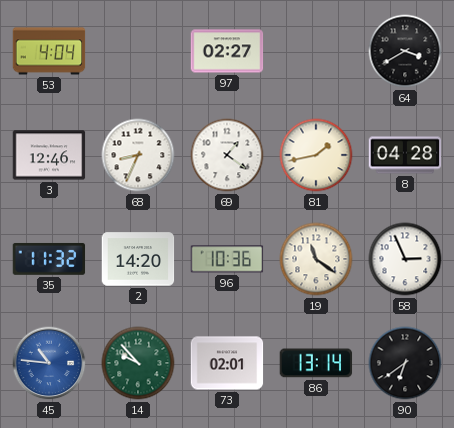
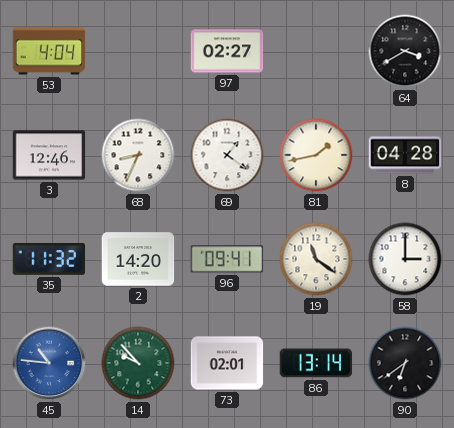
96: 10:36 -> 09:41 (227, 259)
58: 2:56 -> 3:00 (405, 259)
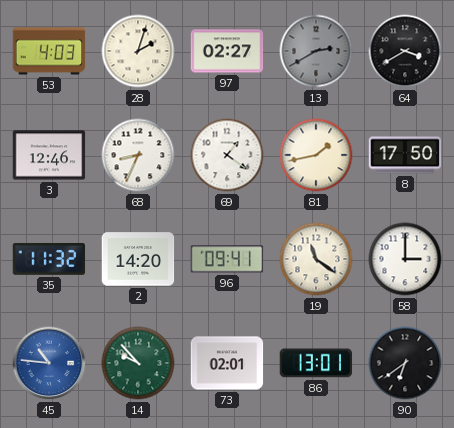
53: 4:04 -> 4:03 (49, 51)
28: none -> 2:03 (138, 51)
13: none -> 2:40 (316, 51)
8: 04:28 -> 17:50 (405, 155)
86: 13:14 -> 13:01 (316, 363)
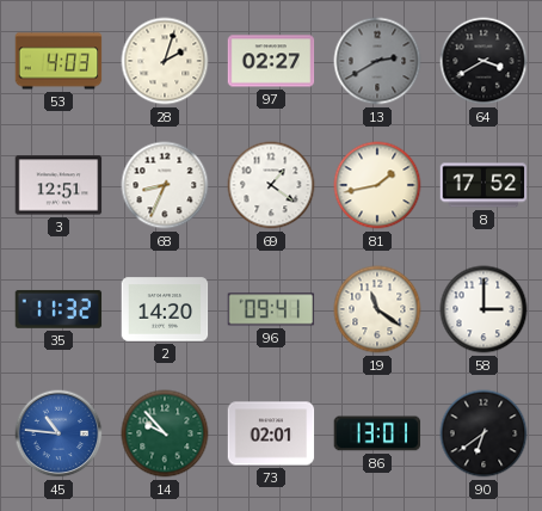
3: 12:46 -> 12:51 (58, 185)
8: 17:50 -> 17:52 (484, 185)
